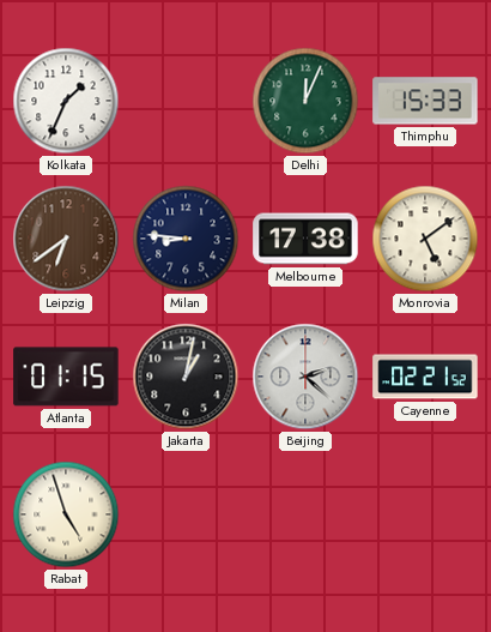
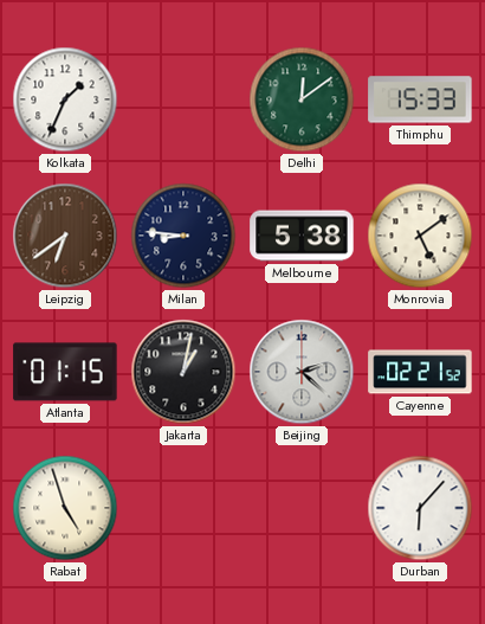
Delhi: 12:04 -> 12:09 (302, 99)
Melbourne: 17:38 -> 5:38 (302, 236)
Durban: none -> 6:07 (420, 508)
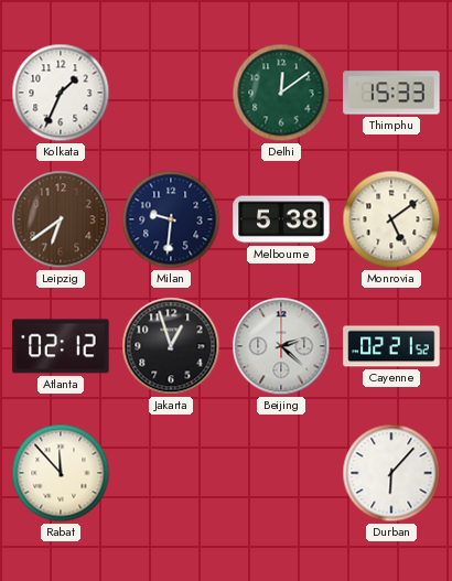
Milan: 8:46 -> 9:31 (171, 219)
Atlanta: 01:15 -> 02:12 (61, 346)
Jakarta: 1:02 -> 12:57 (171, 346)
Rabat: 4:57 -> 11:53 (61, 473)
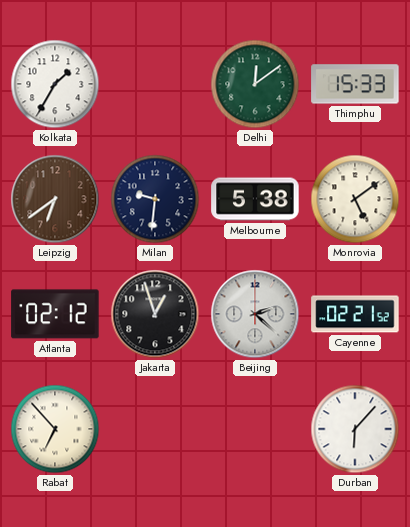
Kolkata: 1:34 -> 1:35 (55, 84)
Rabat: 11:53 -> 6:53 (55, 429)
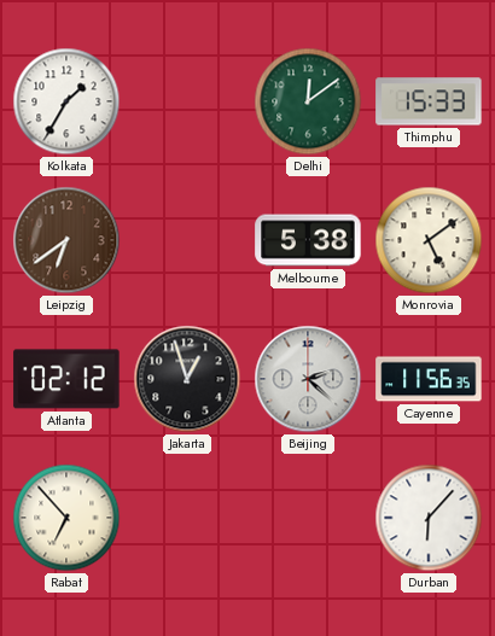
Milan: 9:31 -> none (155, 199)
Cayenne: 02:21 -> 11:56 (429, 379)
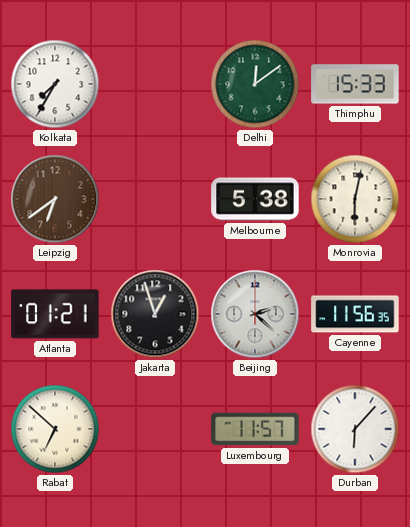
Kolkata: 1:35 -> 7:35 (55, 84)
Monrovia: 5:09 -> 6:02 (355, 199)
Atlanta: 02:12 -> 01:21 (55, 314)
Rabat: 6:53 -> 6:52 (55, 429)
Luxembourg: none -> 11:57 (255, 429)
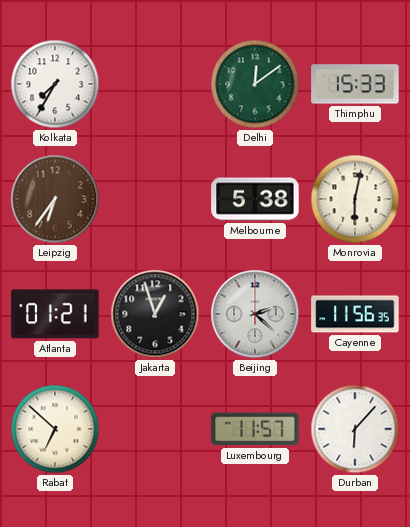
Leipzig: 6:39 -> 6:36 (55, 199)
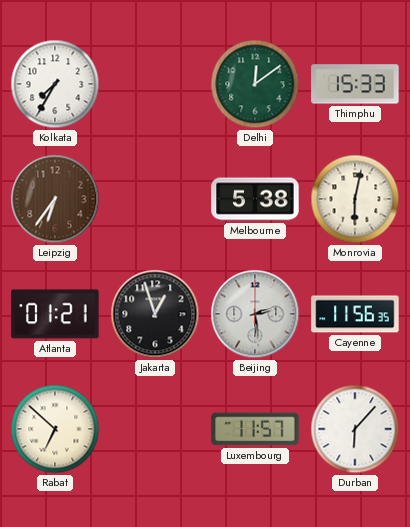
Beijing: 2:22 -> 2:29 (255, 314)
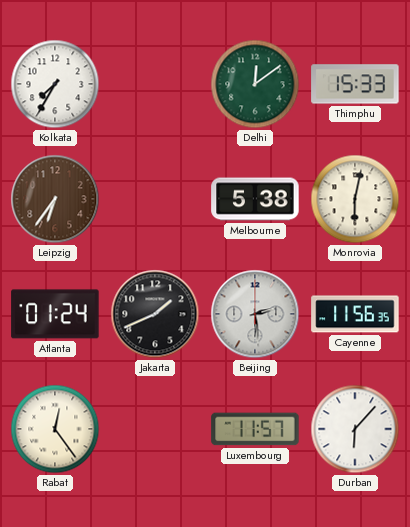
Atlanta: 01:21 -> 01:24 (55, 314)
Jakarta: 12:57 -> 1:41 (155, 314)
Rabat: 6:52 -> 12:24 (55, 429)
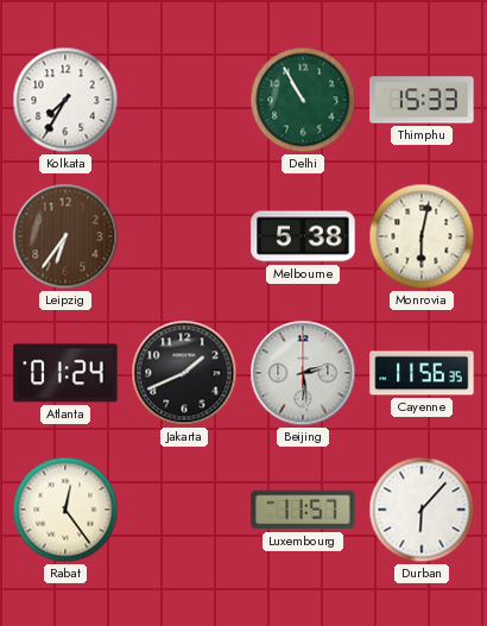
Delhi: 12:09 -> 10:55 (303, 100)
